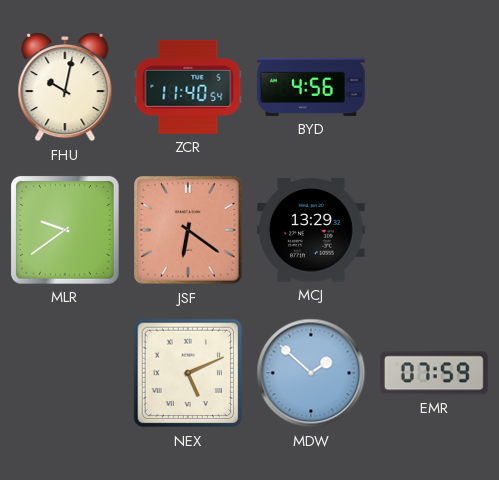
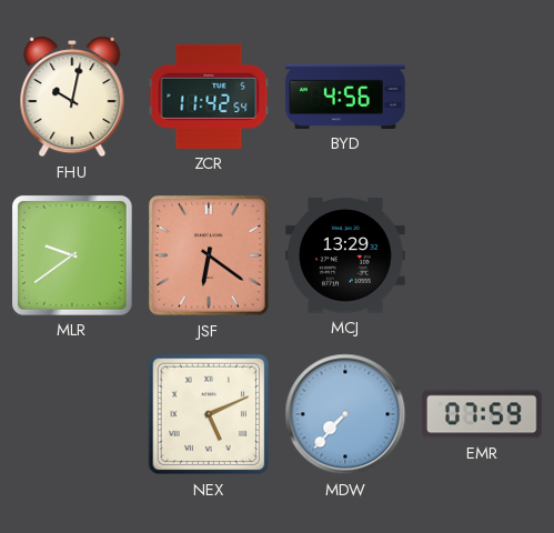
ZCR: 11:40 -> 11:42 (209, 97)
MDW: 1:52 -> 7:37 (345, 414)
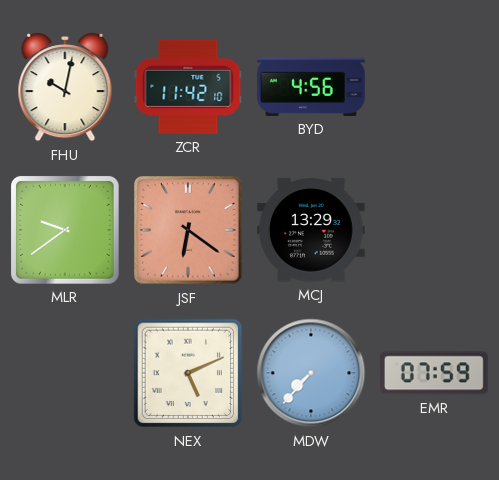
ZCR: 11:42:54 -> 11:42:10 (188, 87)
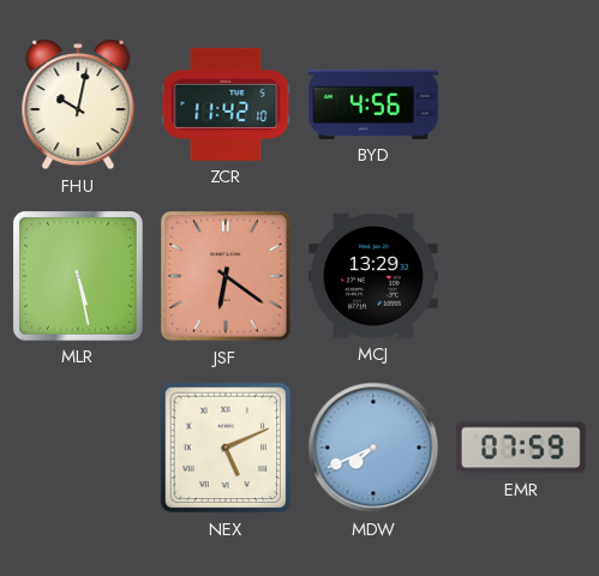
MLR: 9:39 -> 5:28 (78, 276)
MDW: 7:37 -> 7:41 (373, 448)
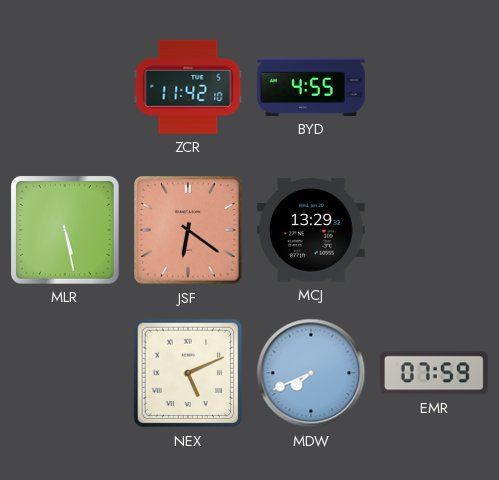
FHU: 10:02 -> none (78, 104)
BYD: 4:56 -> 4:55 (312, 87)
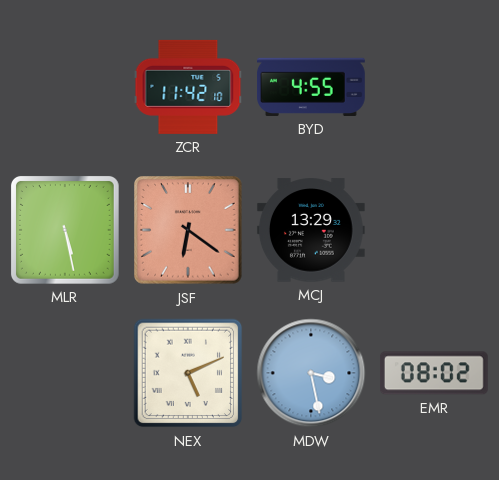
MDW: 7:41 -> 3:28 (311, 373)
EMR: 07:59 -> 08:02 (434, 373)
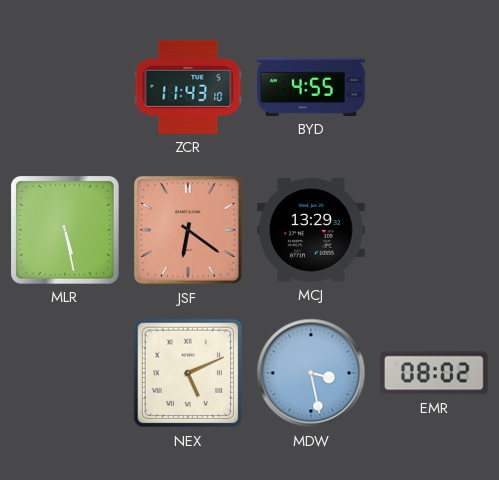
ZCR: 11:42 -> 11:43 (188, 87)
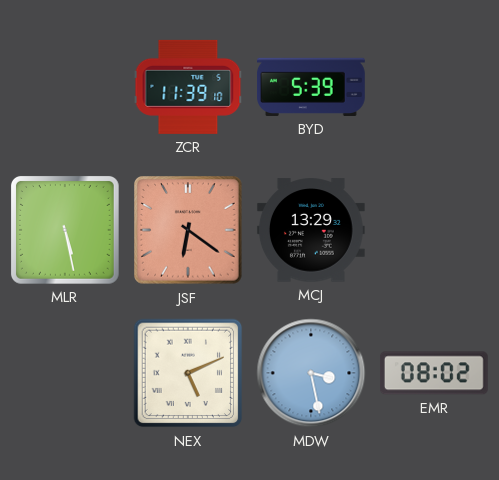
ZCR: 11:43 -> 11:39 (188, 87)
BYD: 4:55 -> 5:39 (312, 87)
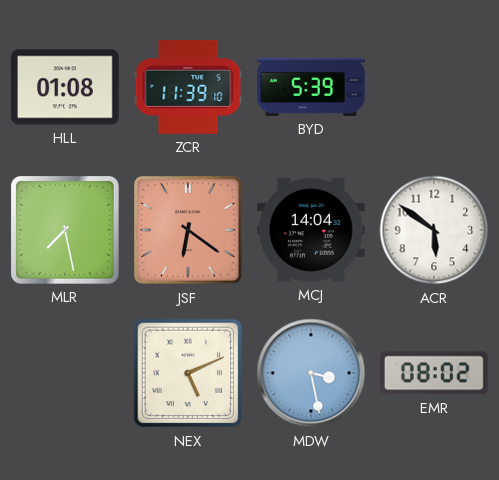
HLL: none -> 01:08 (65, 87)
MLR: 5:28 -> 7:28 (65, 230)
MCJ: 13:29 -> 14:04 (311, 230)
ACR: none -> 5:51 (434, 230)
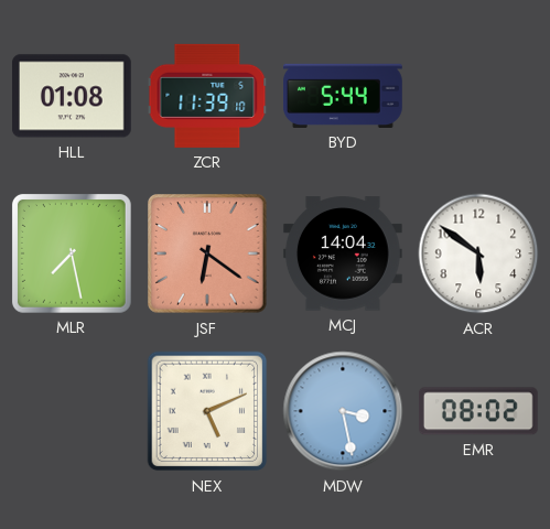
BYD: 5:39 -> 5:44 (344, 96)
